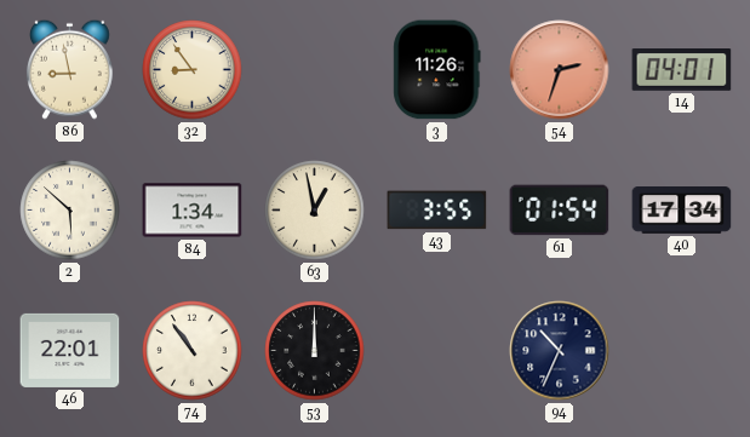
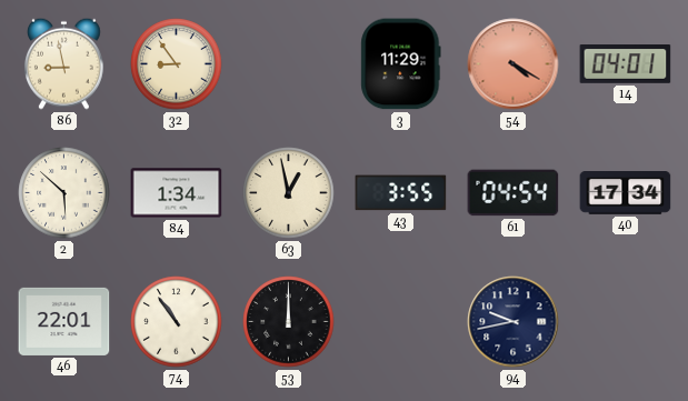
3: 11:26 -> 11:29 (401, 64)
54: 2:33 -> 4:20 (513, 64)
61: 01:54 -> 04:54 (513, 193)
94: 10:34 -> 9:43 (513, 322)
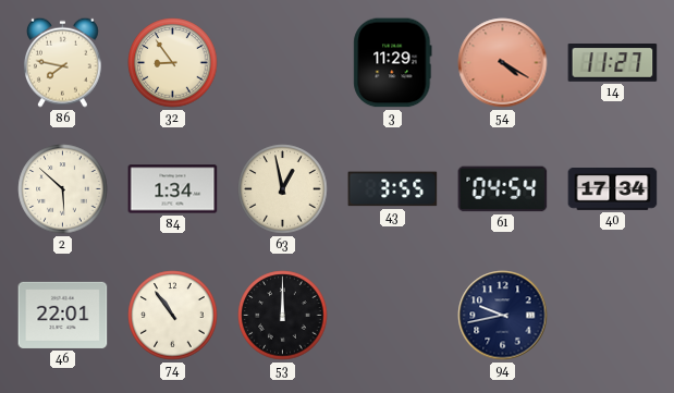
86: 8:58 -> 7:47 (62, 62)
14: 04:01 -> 11:27 (613, 63)
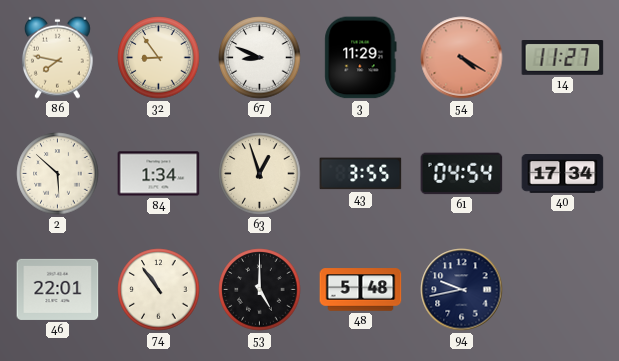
67: none -> 8:49 (260, 58)
63: 12:58 -> 12:57 (260, 174)
53: 12:00 -> 5:00 (260, 290)
48: none -> 5:48 (361, 290)
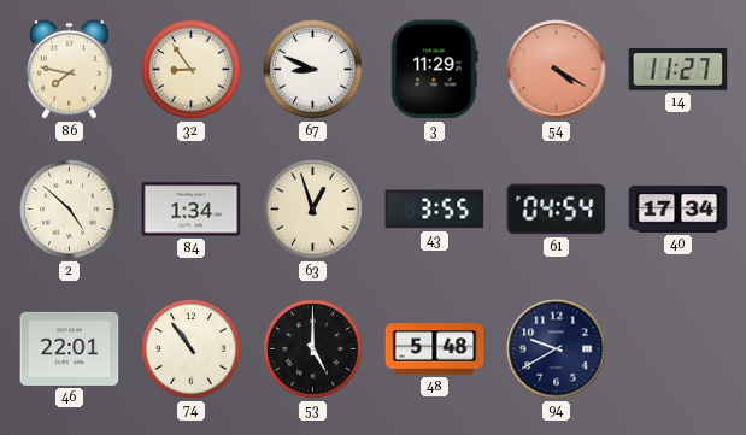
2: 5:52 -> 4:52 (70, 210)
94: 9:43 -> 9:40 (557, 349)
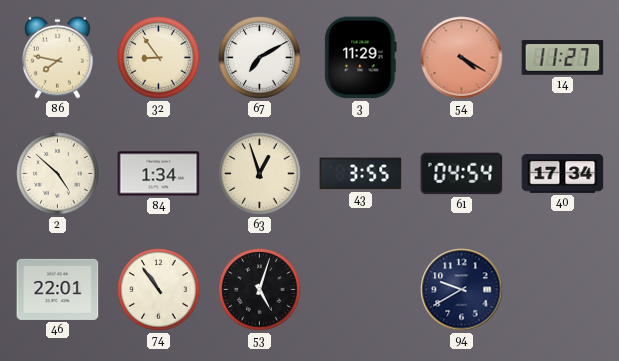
67: 8:49 -> 7:10 (260, 58)
53: 5:00 -> 5:03 (260, 290)
48: 5:48 -> none (435, 349)
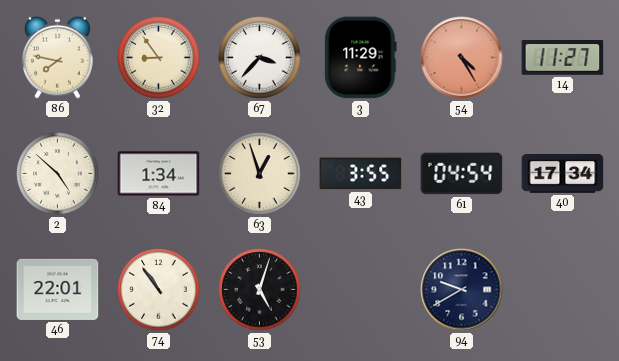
67: 7:10 -> 3:37 (260, 58)
54: 4:20 -> 4:25 (462, 58)
